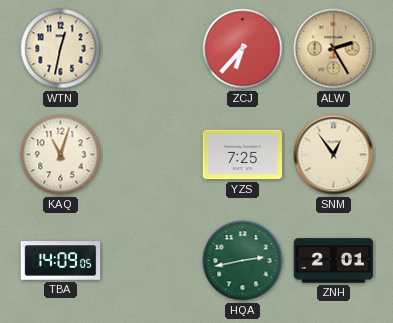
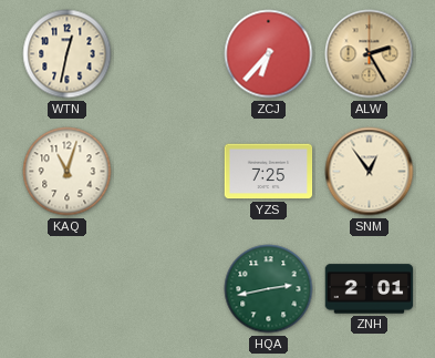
TBA: 14:09 -> none (61, 261)
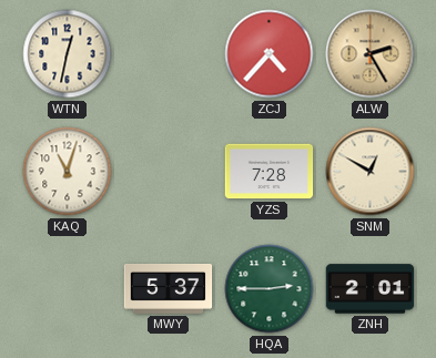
ZCJ: 6:37 -> 4:37 (270, 54)
YZS: 7:25 -> 7:28 (270, 172)
SNM: 12:54 -> 12:50 (371, 172)
MWY: none -> 5:37 (169, 288)
HQA: 2:43 -> 2:45 (270, 289)
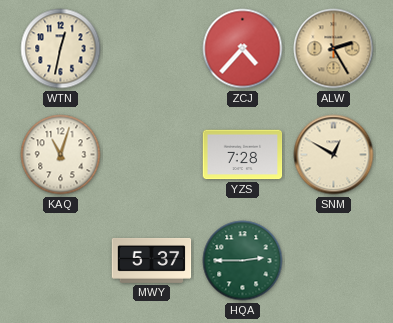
ZNH: 2:01 -> none (371, 289)
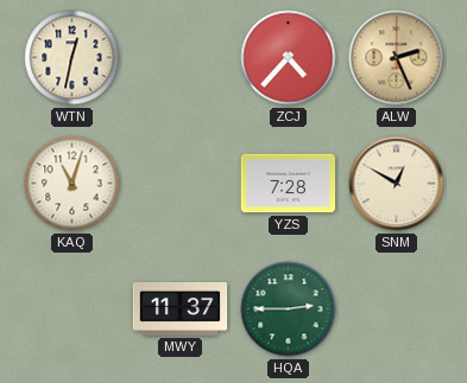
ALW: 2:25 -> 2:26 (397, 58)
MWY: 5:37 -> 11:37 (181, 308)
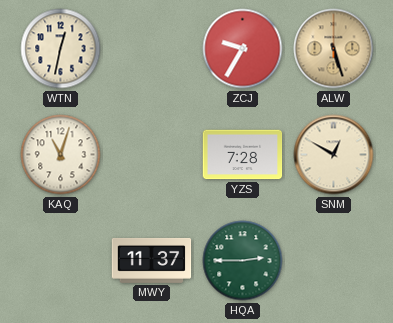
ZCJ: 4:37 -> 9:35 (243, 49)
ALW: 2:26 -> 5:27 (334, 49)
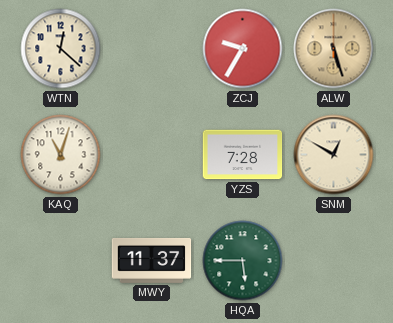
WTN: 12:32 -> 12:22 (61, 49)
HQA: 2:45 -> 5:45 (243, 261)
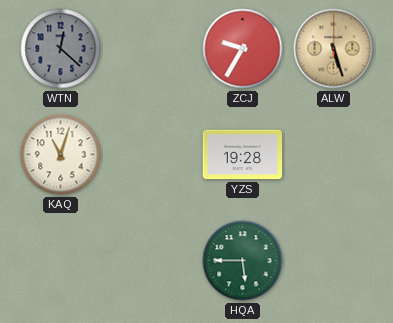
WTN dial: cream -> grey (61, 49)
YZS: 7:28 -> 19:28 (243, 155)
SNM: 12:50 -> none (334, 155)
MWY: 11:37 -> none (152, 260)
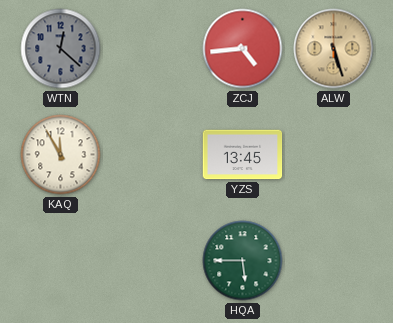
ZCJ: 9:35 -> 4:44 (243, 49)
KAQ: 11:03 -> 11:55 (61, 155)
YZS: 19:28 -> 13:45 (243, 155)
